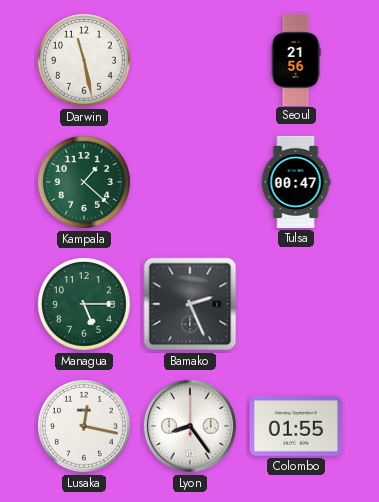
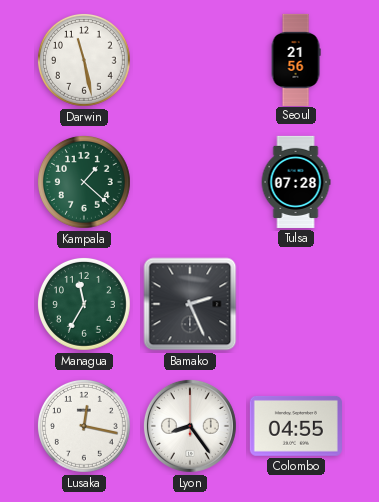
Tulsa: 00:47 -> 07:28 (296, 182)
Managua: 5:15 -> 11:35 (84, 304)
Colombo: 01:55 -> 04:55 (296, 426)
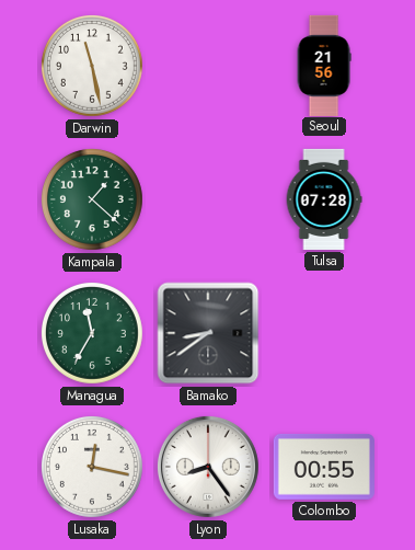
Bamako: 2:26 -> 8:39 (208, 333)
Colombo: 04:55 -> 00:55 (324, 467)
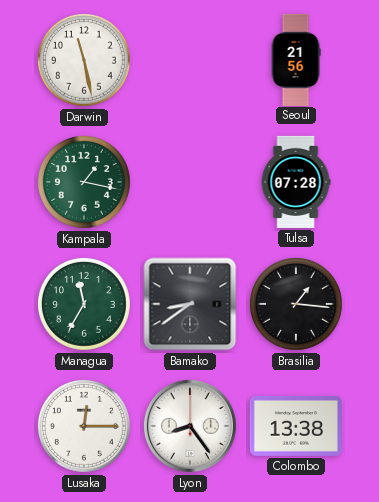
Kampala: 1:22 -> 1:17 (84, 182)
Brasilia: none -> 1:16 (296, 304)
Lusaka: 12:17 -> 12:15 (84, 426)
Colombo: 00:55 -> 13:38 (296, 426)
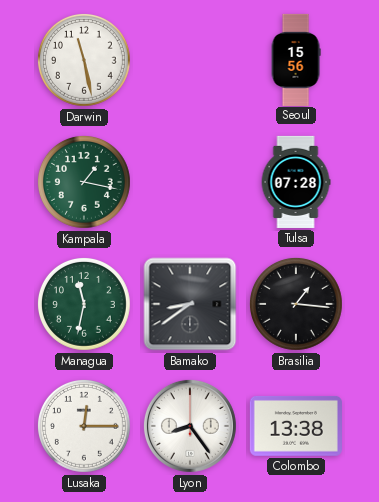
Seoul: 21:56 -> 15:56 (296, 59)
Managua: 11:35 -> 11:32 (84, 304)
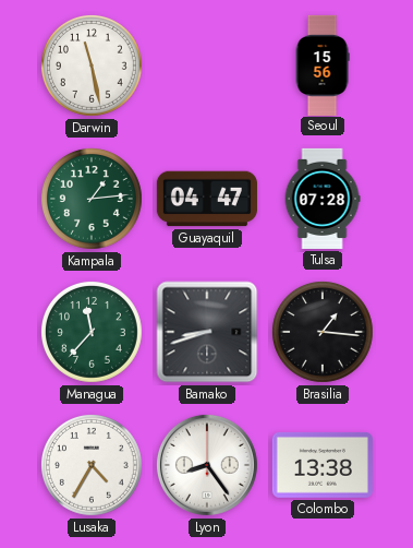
Kampala: 1:17 -> 1:14 (92, 199)
Guayaquil: none -> 04:47 (207, 199)
Managua: 11:32 -> 11:37 (92, 332)
Bamako: 8:39 -> 8:42 (207, 332)
Lusaka: 12:15 -> 4:35 (92, 465)
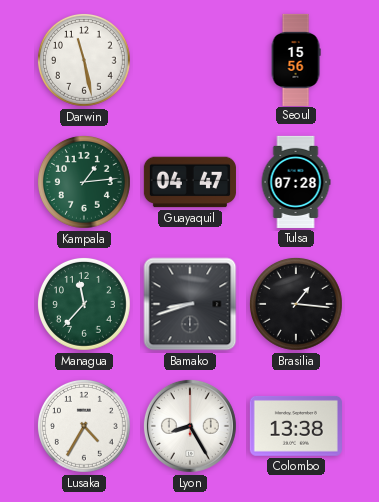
Lyon: 8:24 -> 8:25 (190, 426)
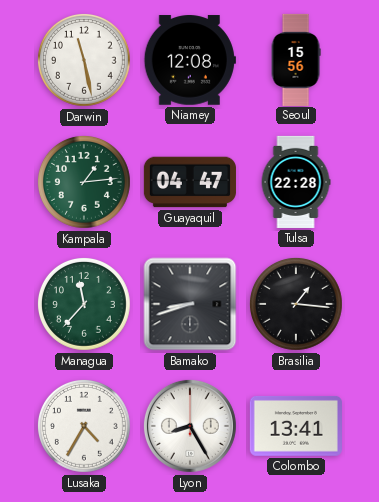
Niamey: none -> 12:08 (190, 60)
Tulsa: 07:28 -> 22:28 (296, 182)
Colombo: 13:38 -> 13:41 (296, 426)
